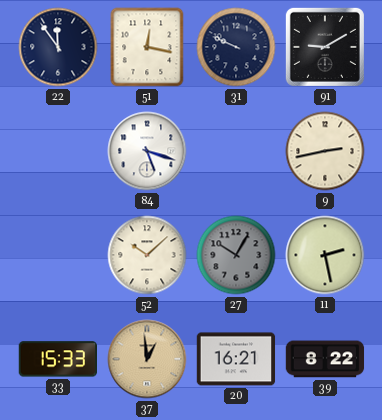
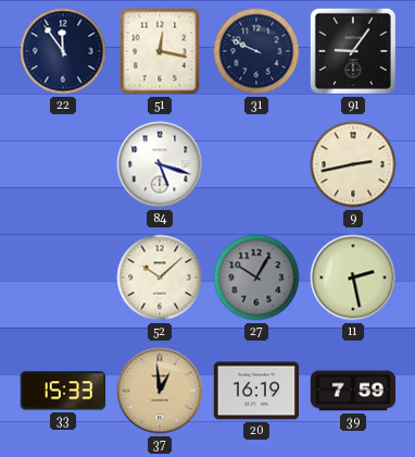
91: 9:10 -> 9:06 (353, 51)
20: 16:21 -> 16:19 (256, 391)
39: 8:22 -> 7:59 (353, 391)
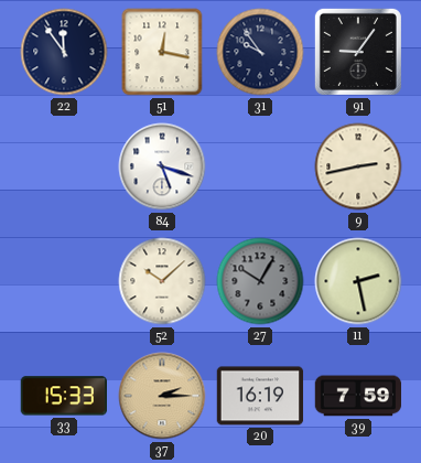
31: 9:49 -> 9:54 (260, 52)
37: 12:59 -> 2:15 (162, 396)
